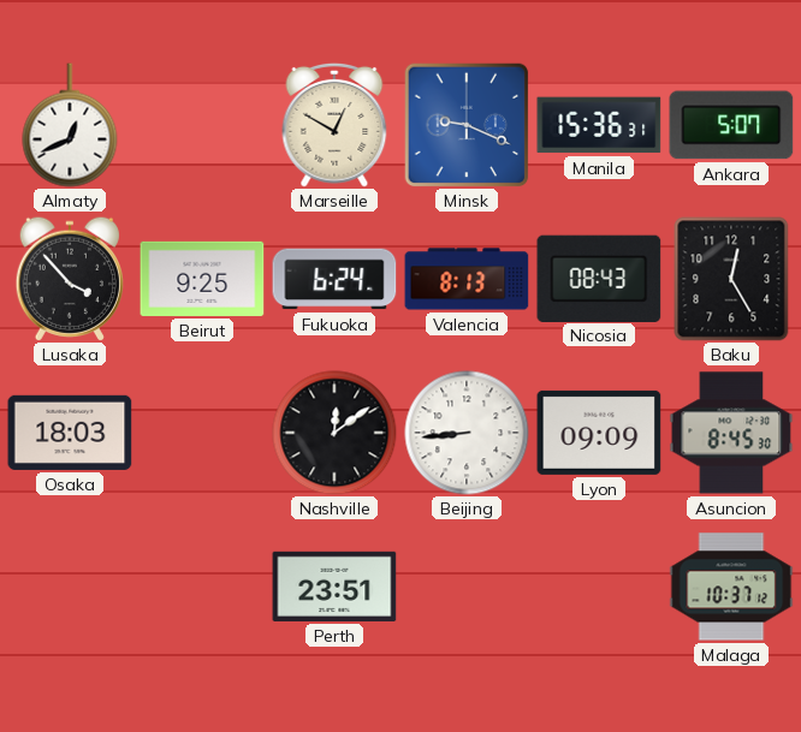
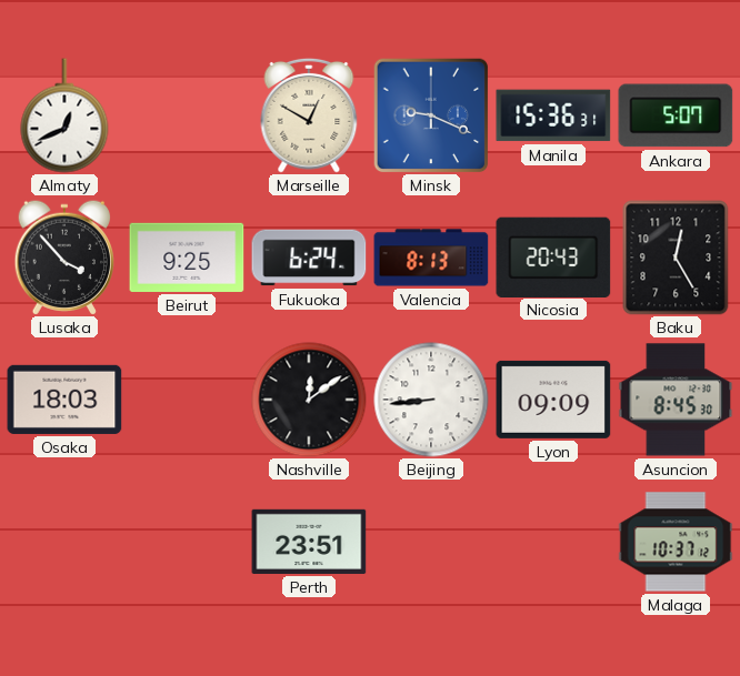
Nicosia: 08:43 -> 20:43 (553, 256)
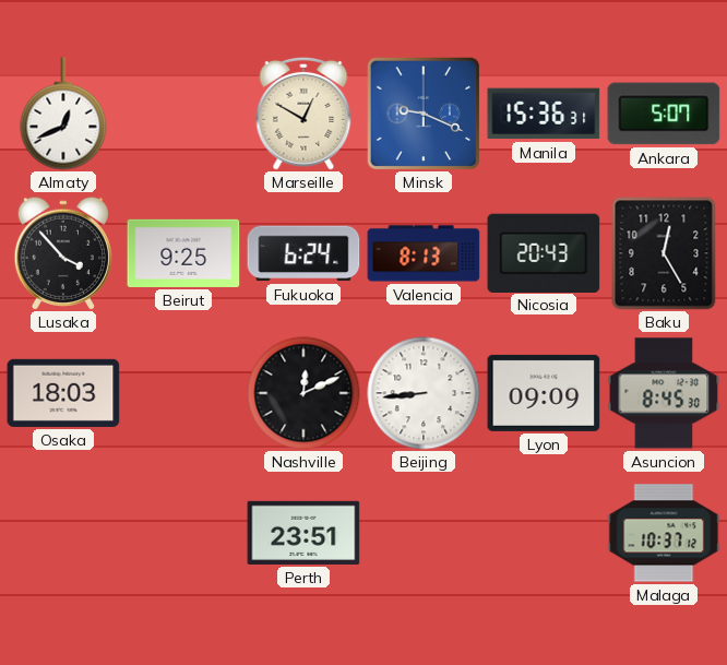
Nashville: 12:09 -> 12:11 (303, 393)
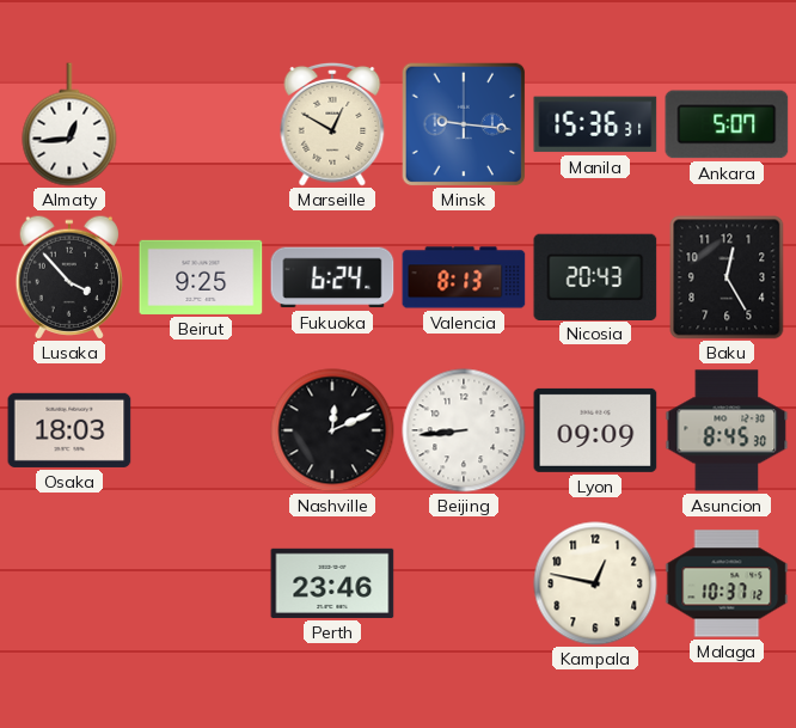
Almaty: 12:41 -> 12:44 (69, 124)
Minsk: 9:19 -> 9:16 (464, 124)
Perth: 23:51 -> 23:46 (332, 583)
Kampala: none -> 12:47 (595, 583)
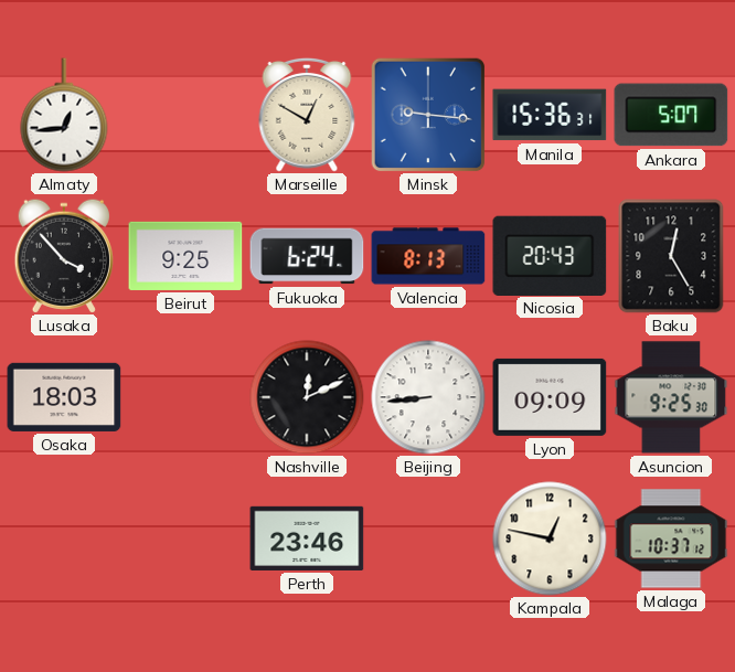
Asuncion: 8:45 -> 9:25 (671, 397)
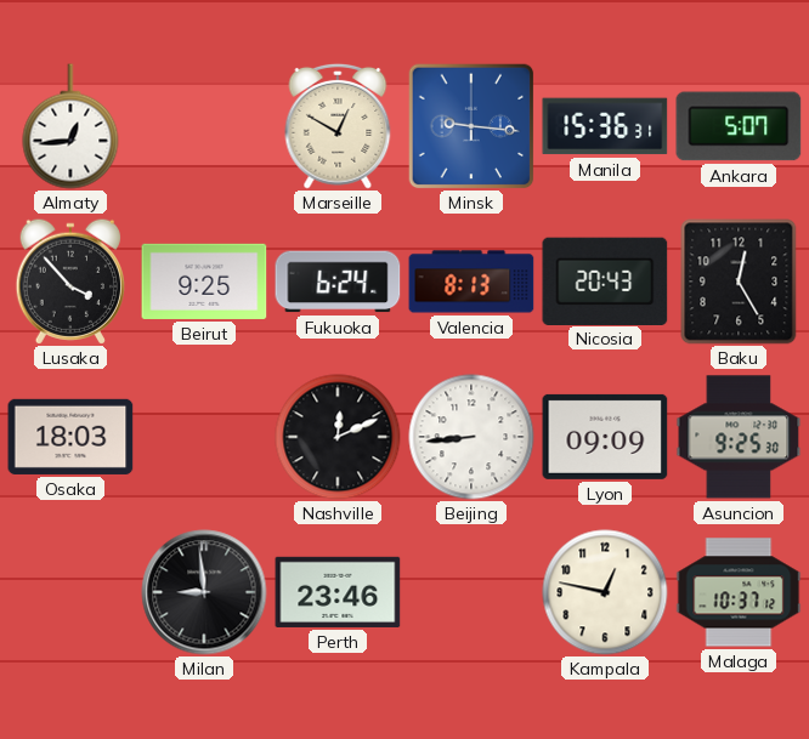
Milan: none -> 8:59 (204, 592)
